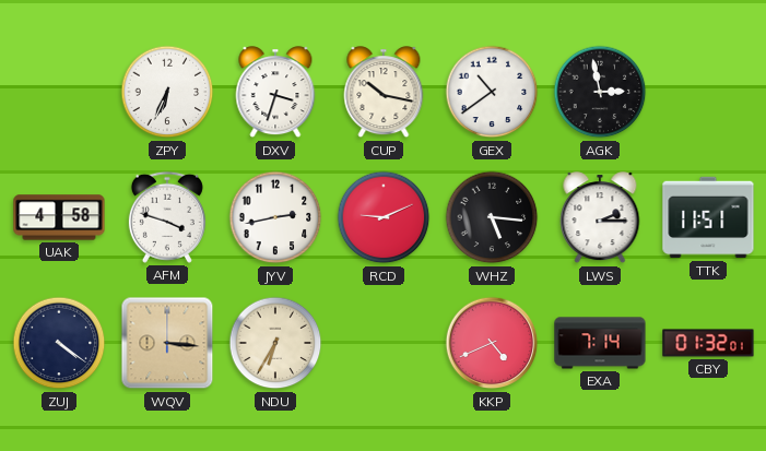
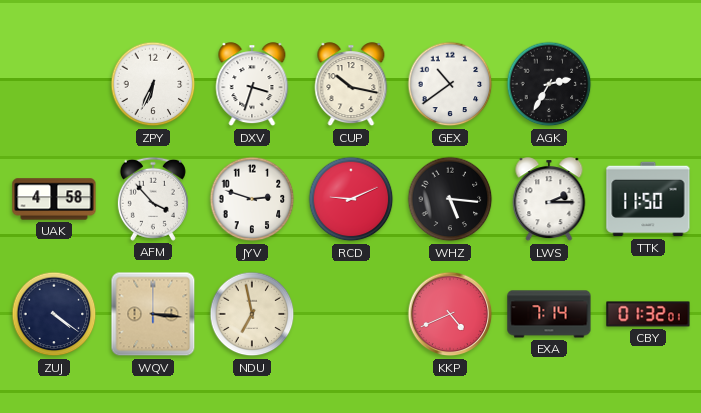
AGK: 2:58 -> 2:35 (549, 84)
AFM: 3:48 -> 3:53 (153, 199)
JYV: 2:43 -> 2:48 (252, 199)
TTK: 11:51 -> 11:50 (648, 199)
NDU: 6:35 -> 6:58 (252, 314)
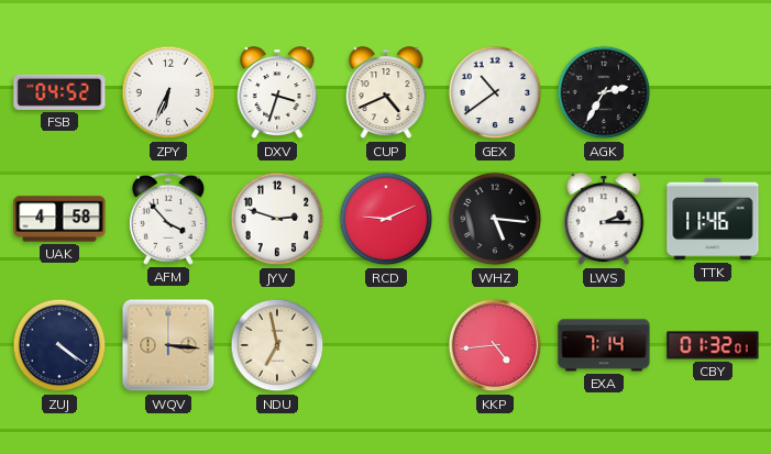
FSB: none -> 04:52 (59, 92)
CUP: 10:17 -> 4:41 (386, 93)
TTK: 11:50 -> 11:46 (713, 219)
KKP: 4:41 -> 4:44 (495, 345)
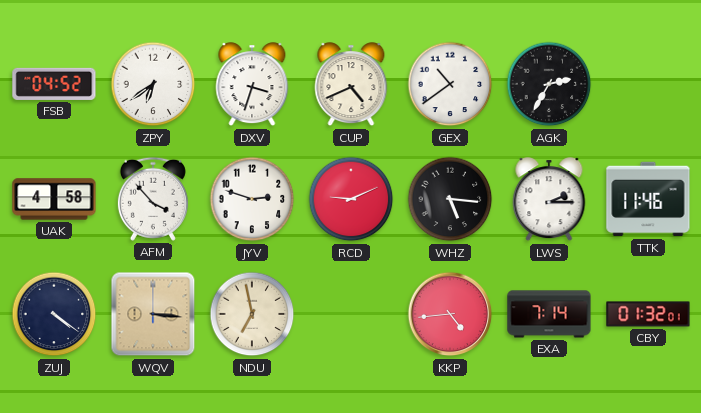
ZPY: 6:34 -> 6:39 (153, 84)
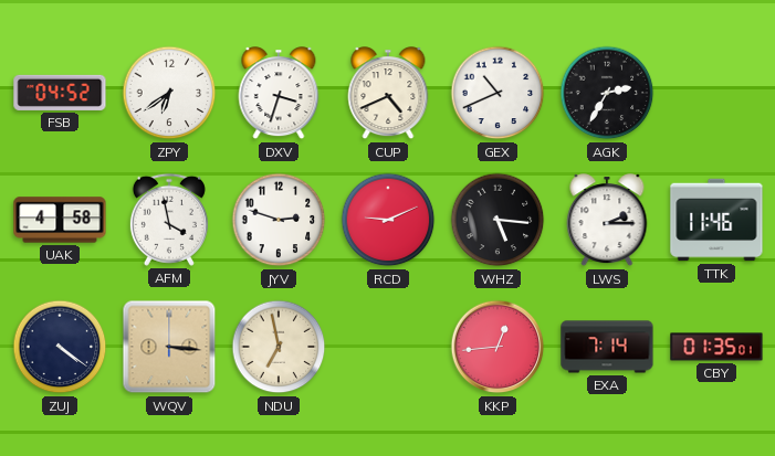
GEX: 10:39 -> 10:41 (498, 93)
AFM: 3:53 -> 3:58 (169, 220)
KKP: 4:44 -> 12:44 (498, 347)
CBY: 01:32 -> 01:35 (716, 347)
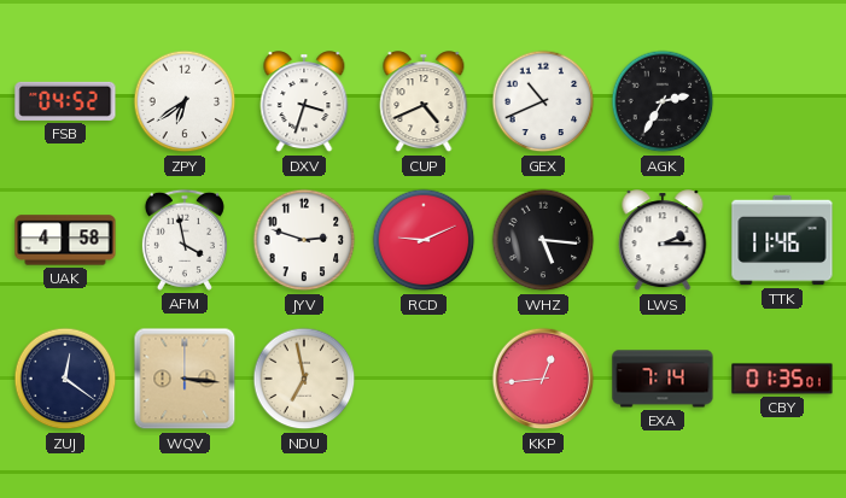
ZUJ: 4:21 -> 12:21 (65, 379)
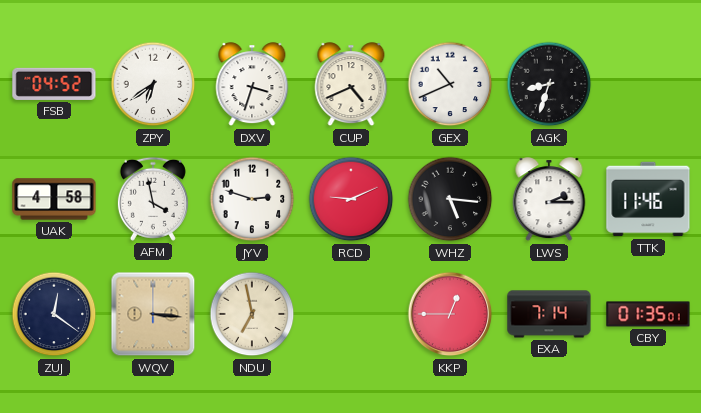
AGK: 2:35 -> 8:33 (549, 84)
KKP: 12:44 -> 12:45 (450, 314)
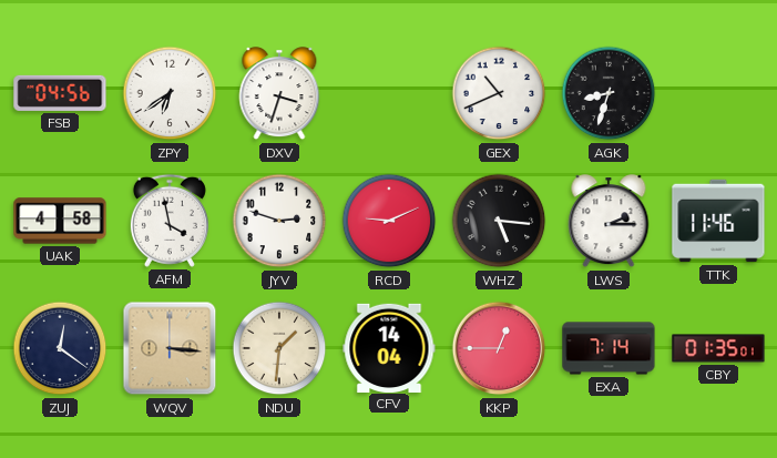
FSB: 04:52 -> 04:56 (60, 93)
CUP: 4:41 -> none (351, 85)
NDU: 6:58 -> 1:31 (279, 348)
CFV: none -> 14:04 (389, 347)
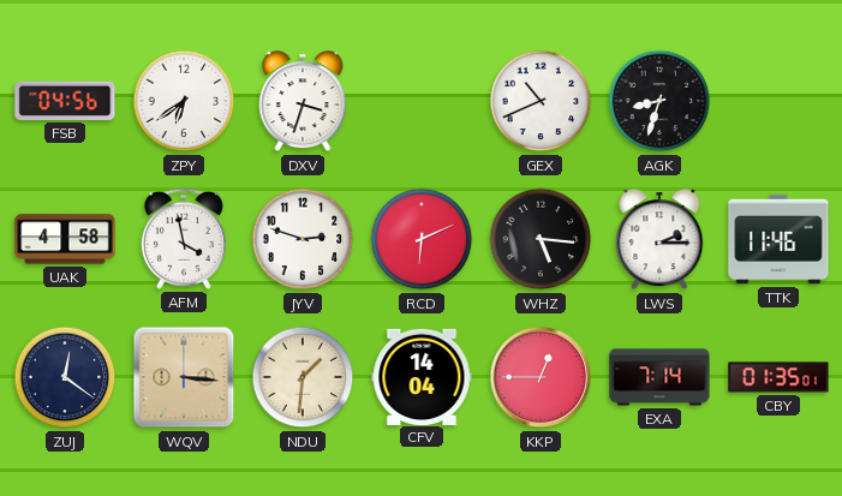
RCD: 9:11 -> 6:11 (422, 239)
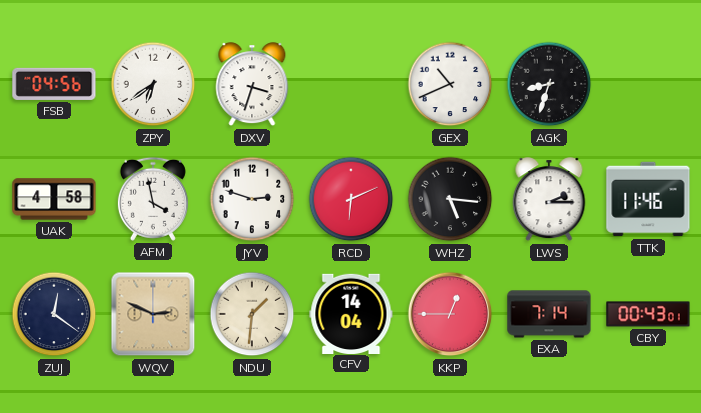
WQV: 3:16 -> 2:49 (153, 314)
CBY: 01:35 -> 00:43 (648, 314)
